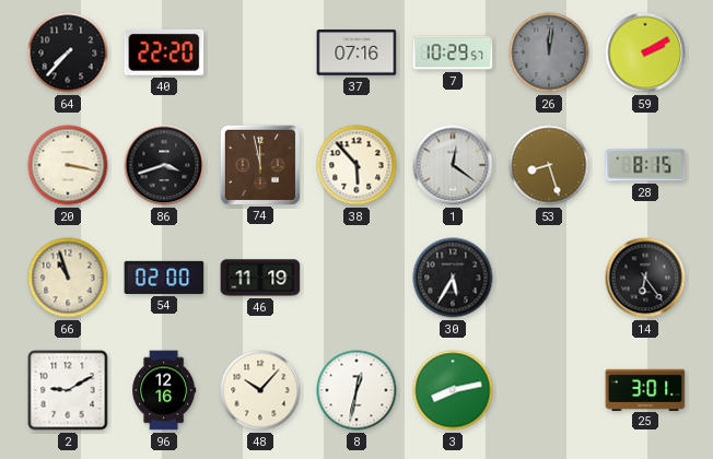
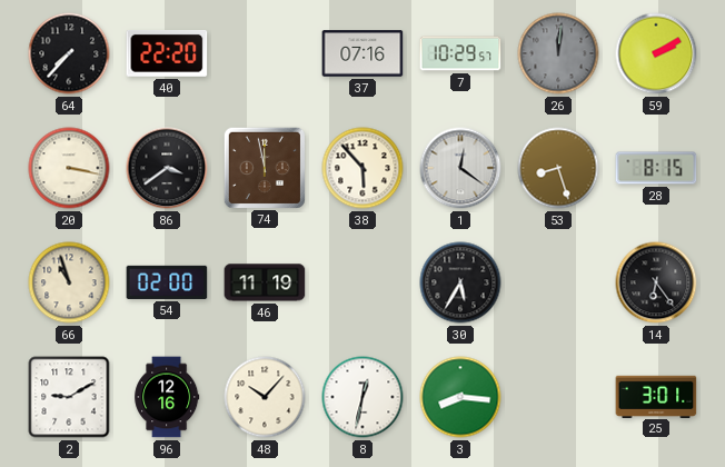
86: 3:42 -> 3:39 (167, 168)
3: 8:13 -> 8:16 (460, 397)
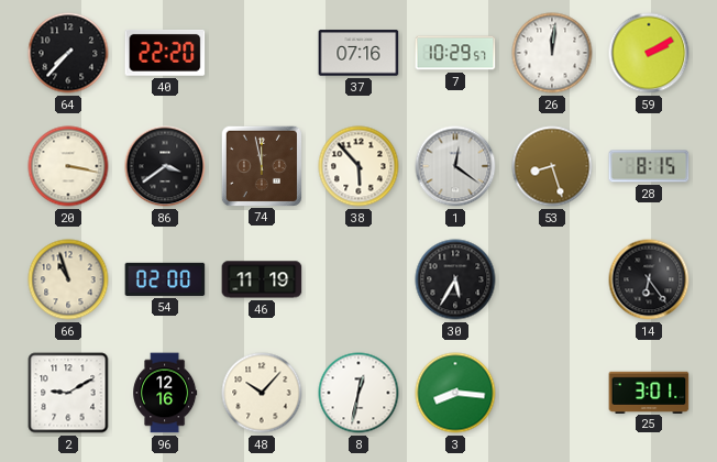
26 dial: grey -> white (552, 53)
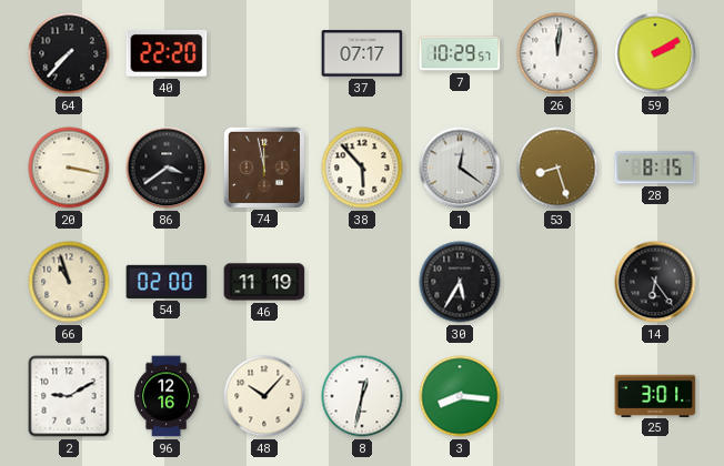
37: 07:16 -> 07:17 (362, 53)
